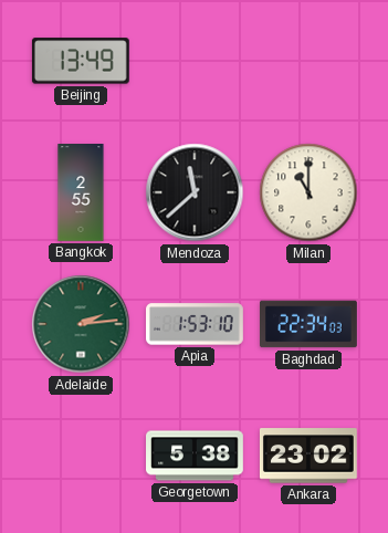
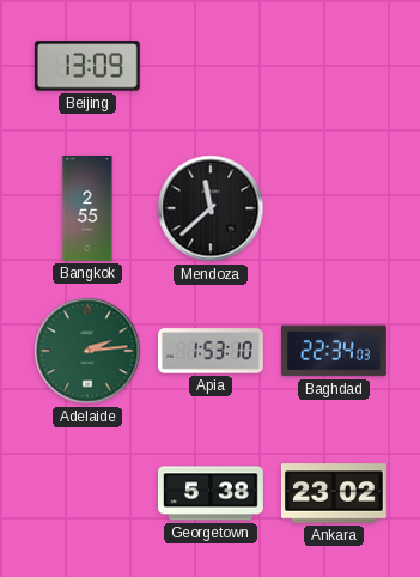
Beijing: 13:49 -> 13:09 (87, 66)
Milan: 11:00 -> none (308, 192)
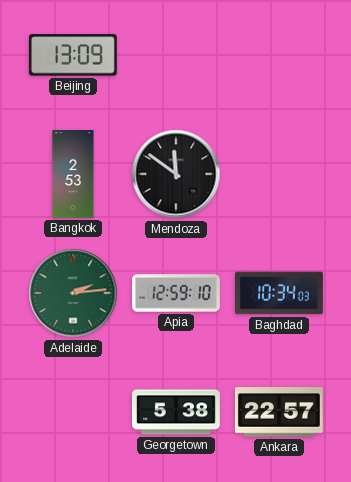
Bangkok: 2:55 -> 2:53 (73, 175)
Mendoza: 11:38 -> 11:51 (176, 174)
Apia: 1:53 -> 12:59 (177, 293)
Baghdad: 22:34 -> 10:34 (280, 293)
Ankara: 23:02 -> 22:57 (279, 412)
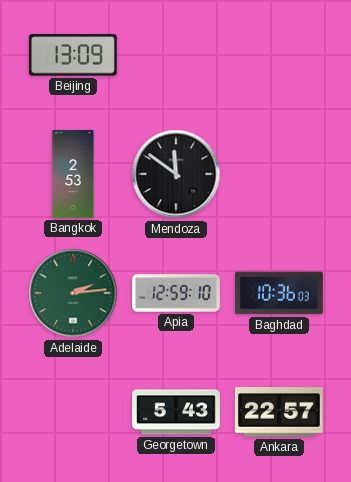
Baghdad: 10:34 -> 10:36 (280, 293)
Georgetown: 5:38 -> 5:43 (177, 412)
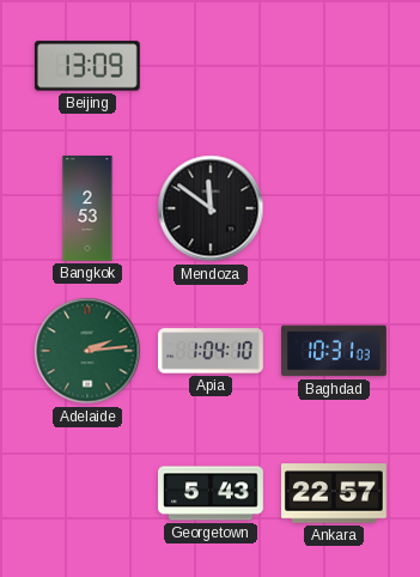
Apia: 12:59 -> 1:04 (212, 351)
Baghdad: 10:36 -> 10:31 (335, 351)
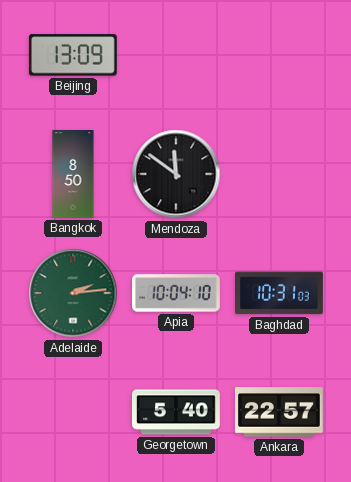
Bangkok: 2:53 -> 8:50 (73, 175)
Apia: 1:04 -> 10:04 (177, 293)
Georgetown: 5:43 -> 5:40 (177, 412)
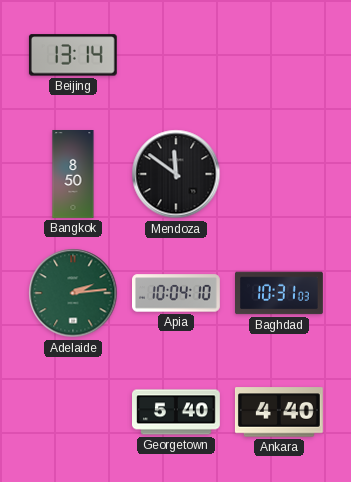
Beijing: 13:09 -> 13:14 (73, 55)
Ankara: 22:57 -> 4:40 (279, 412)
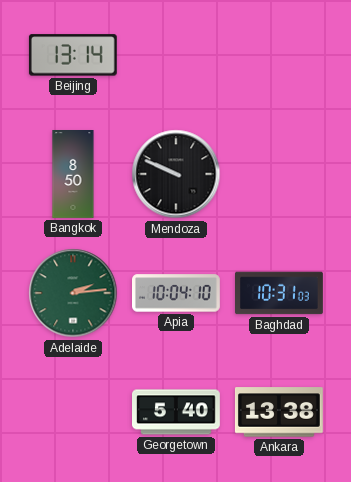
Mendoza: 11:51 -> 9:49 (176, 174)
Ankara: 4:40 -> 13:38 (279, 412)
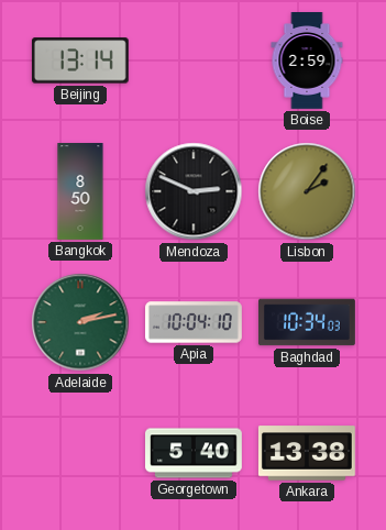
Boise: none -> 2:59 (307, 62)
Mendoza: 9:49 -> 2:49 (194, 191)
Lisbon: none -> 2:06 (307, 191)
Adelaide: 2:14 -> 2:13 (80, 322)
Baghdad: 10:31 -> 10:34 (308, 322)
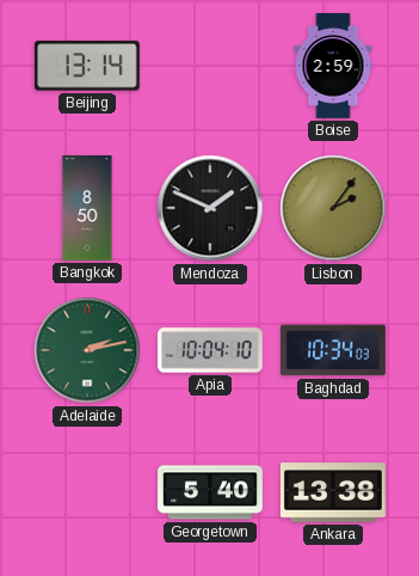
Mendoza: 2:49 -> 1:49 (210, 208)
